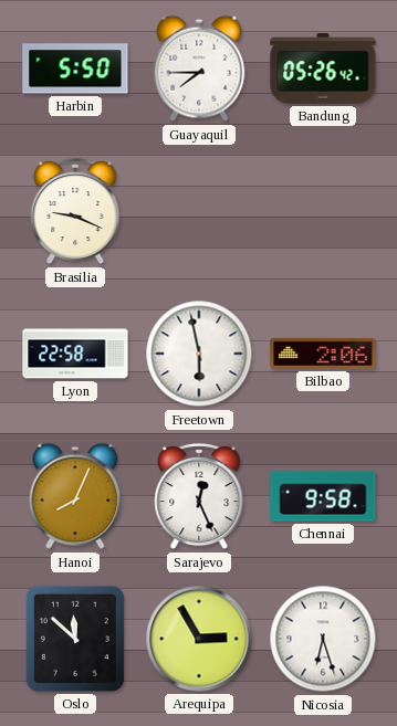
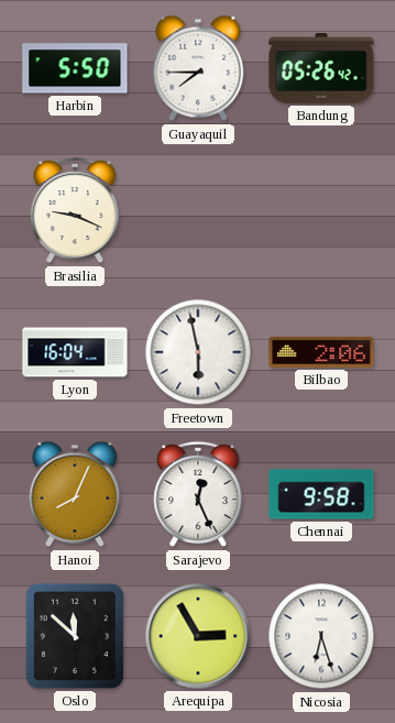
Lyon: 22:58 -> 16:04 (75, 352)
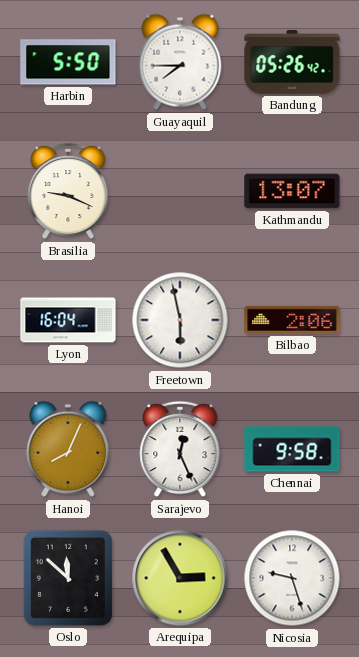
Kathmandu: none -> 13:07 (292, 191)
Nicosia: 6:27 -> 9:27 (292, 578)
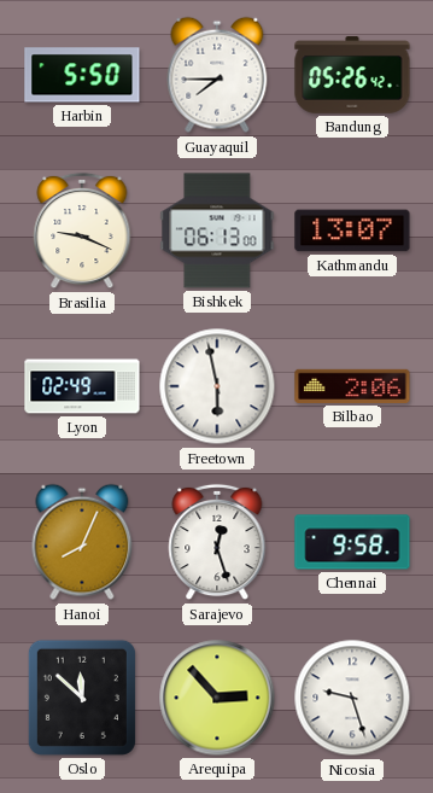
Bishkek: none -> 06:13 (217, 231)
Lyon: 16:04 -> 02:49 (82, 386)
Sarajevo: 12:26 -> 12:27 (217, 542)
Arequipa: 2:55 -> 2:53 (217, 698)
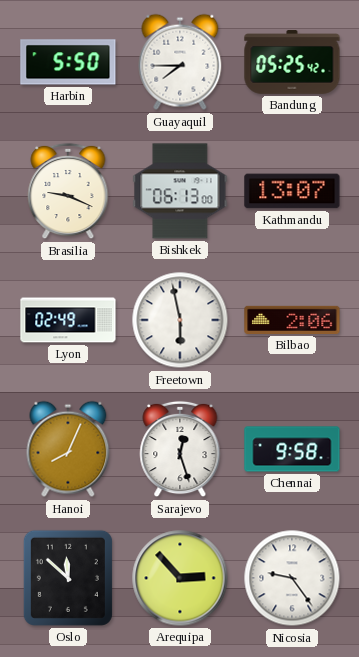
Bandung: 05:26 -> 05:25 (292, 62)
Nicosia: 9:27 -> 9:24 (292, 578)
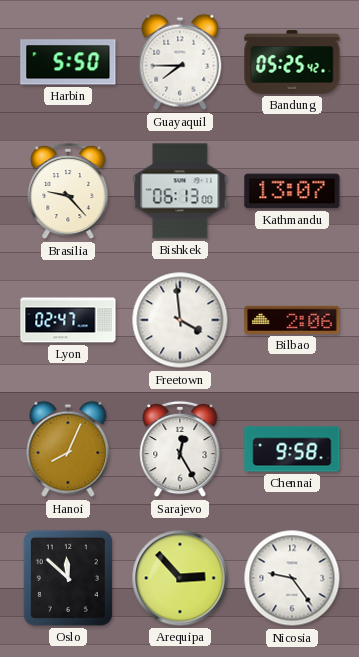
Brasilia: 9:19 -> 9:23 (68, 191)
Lyon: 02:49 -> 02:47 (68, 320)
Freetown: 5:58 -> 3:59 (180, 320)
Sarajevo: 12:27 -> 12:25 (180, 449)
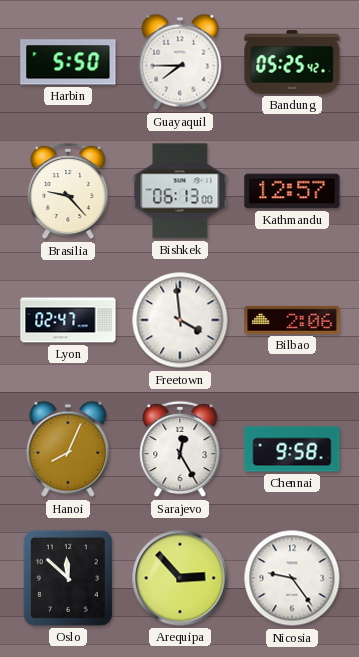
Kathmandu: 13:07 -> 12:57 (292, 191)
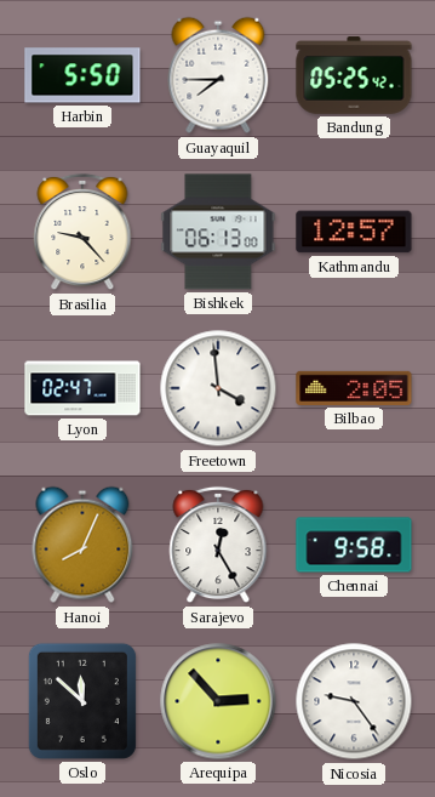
Bilbao: 2:06 -> 2:05 (354, 388)
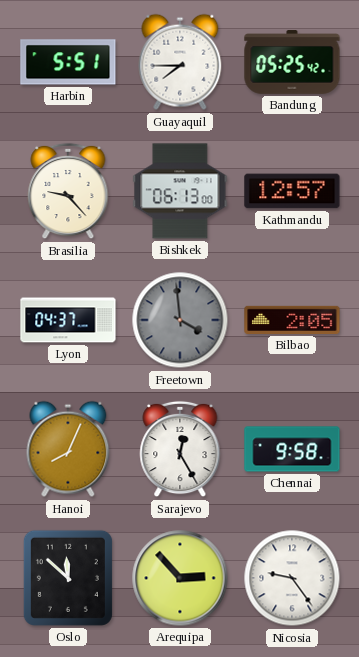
Harbin: 5:50 -> 5:51 (68, 62)
Lyon: 02:47 -> 04:37 (68, 320)
Freetown dial: white -> grey (180, 320)
